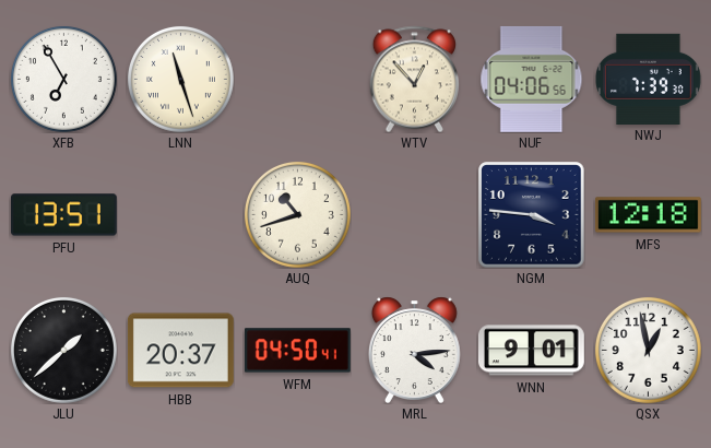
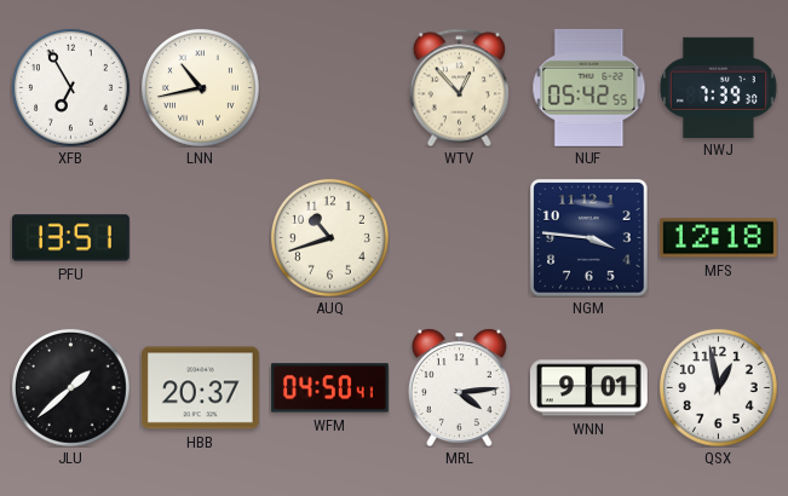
LNN: 11:27 -> 10:43 (200, 87)
NUF: 04:06 -> 05:42 (589, 87)
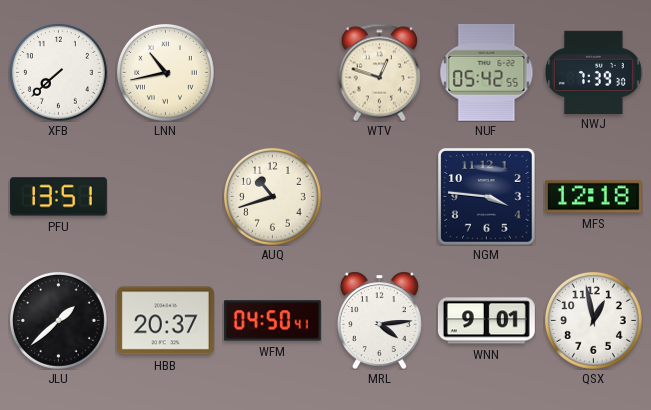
XFB: 6:55 -> 7:38 (58, 72)
WTV: 12:53 -> 12:48 (379, 72)
